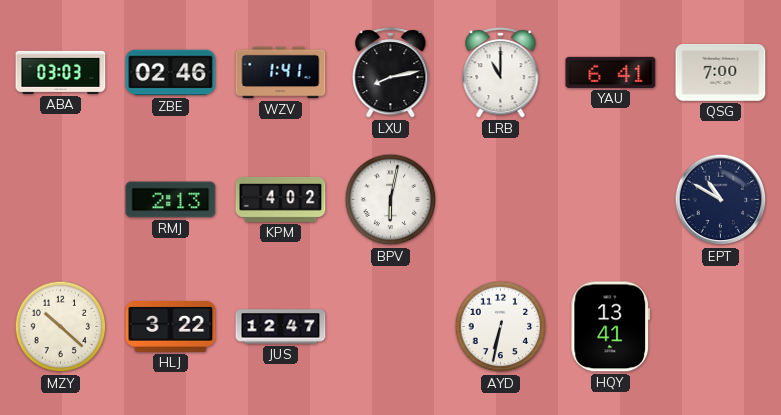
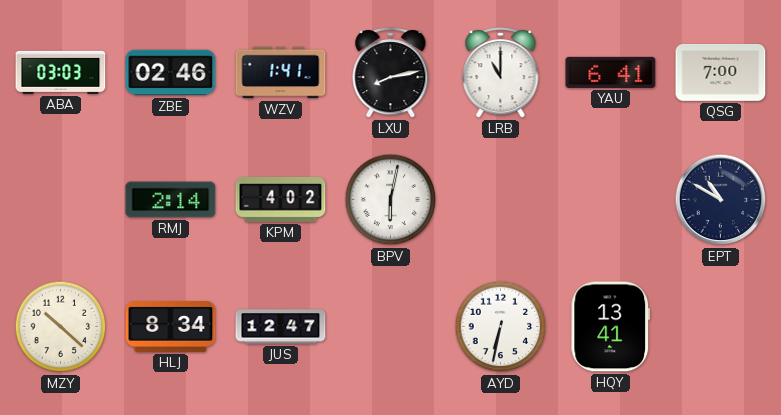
RMJ: 2:13 -> 2:14 (171, 200)
HLJ: 3:22 -> 8:34 (171, 326)
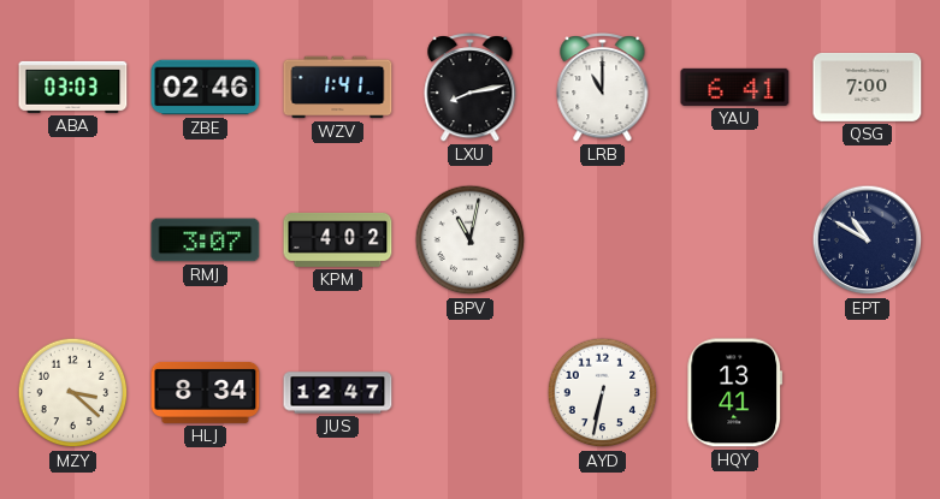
RMJ: 2:14 -> 3:07 (206, 240)
BPV: 6:02 -> 11:02 (471, 240)
MZY: 10:22 -> 3:22 (73, 393)
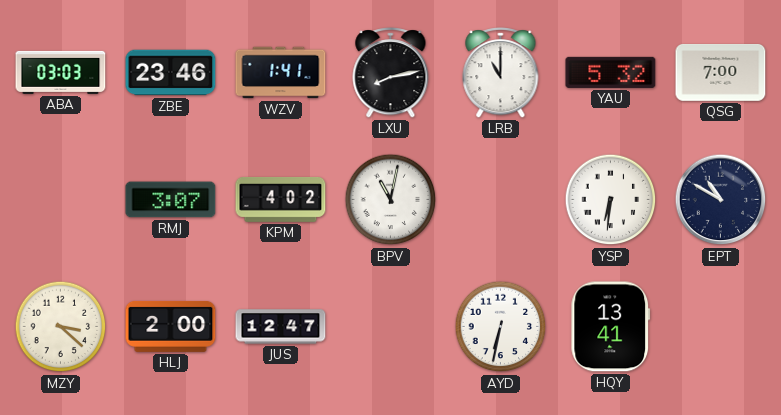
ZBE: 02:46 -> 23:46 (171, 73)
YAU: 6:41 -> 5:32 (611, 72)
YSP: none -> 6:31 (611, 200)
HLJ: 8:34 -> 2:00 (171, 326)
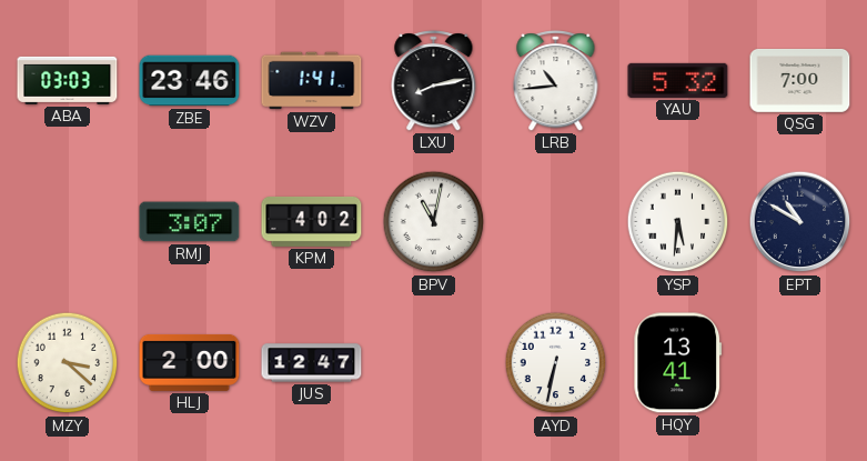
LRB: 11:00 -> 10:44 (556, 81)
YSP: 6:31 -> 5:31 (678, 222)
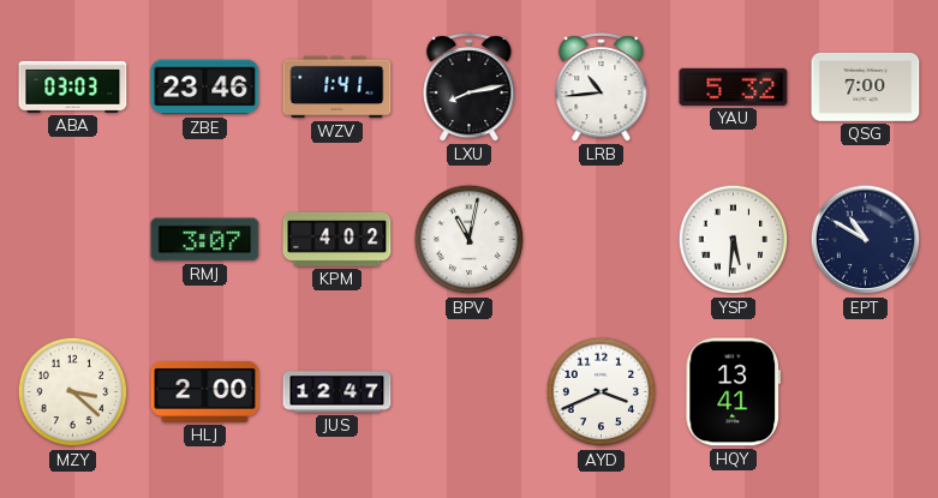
AYD: 6:32 -> 3:41 (602, 392)
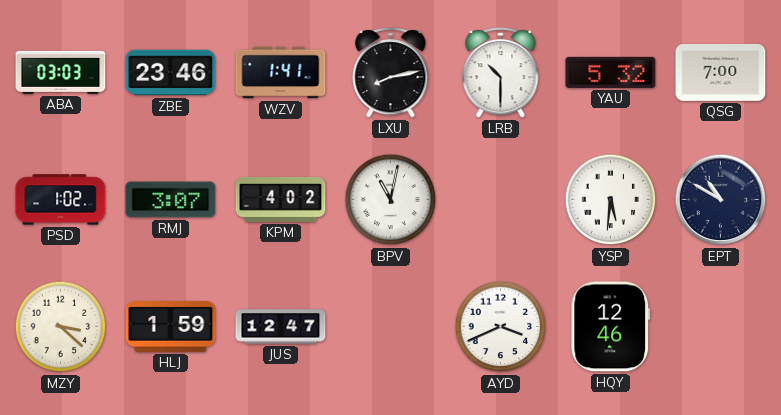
LRB: 10:44 -> 10:30 (501, 73)
PSD: none -> 1:02 (61, 200)
HLJ: 2:00 -> 1:59 (171, 326)
HQY: 13:41 -> 12:46 (611, 327)
